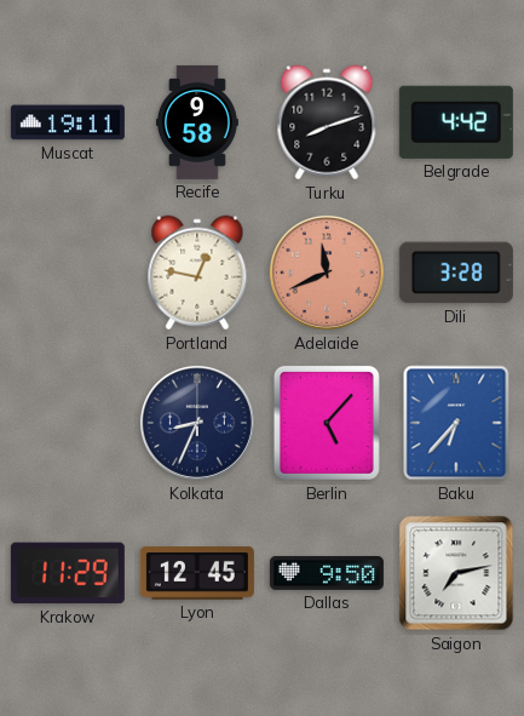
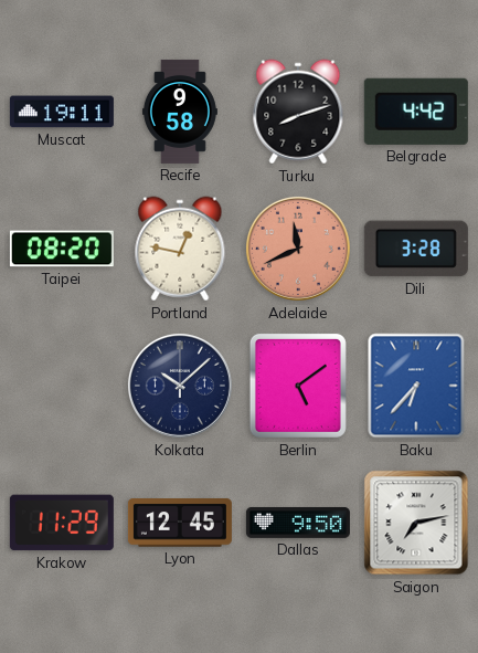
Taipei: none -> 08:20 (62, 249)
Kolkata: 8:34 -> 10:08 (180, 386)
Berlin: 5:07 -> 5:09 (298, 386)
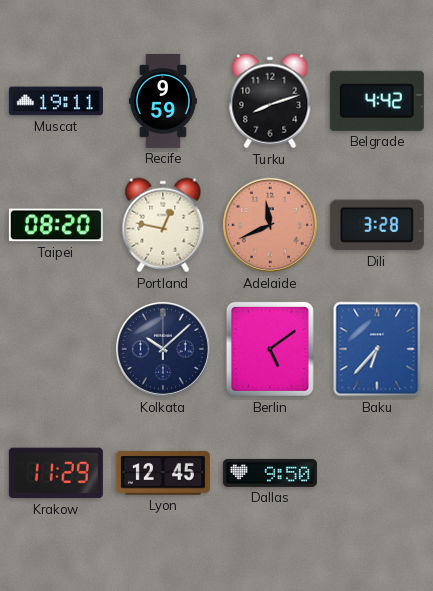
Recife: 9:58 -> 9:59 (163, 101)
Saigon: 7:13 -> none (416, 523)
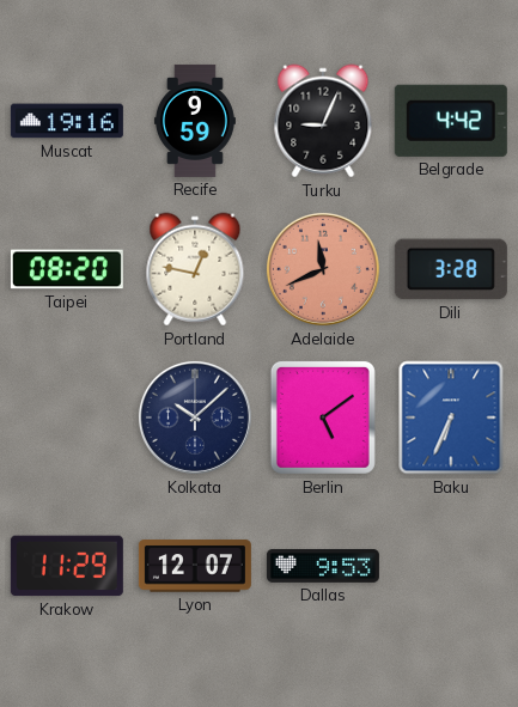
Muscat: 19:11 -> 19:16 (67, 121)
Turku: 8:12 -> 9:04 (323, 121)
Baku: 6:37 -> 6:34 (451, 418)
Lyon: 12:45 -> 12:07 (195, 566)
Dallas: 9:50 -> 9:53 (323, 566)
